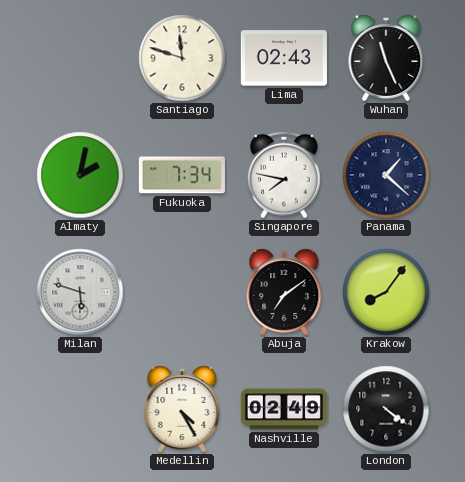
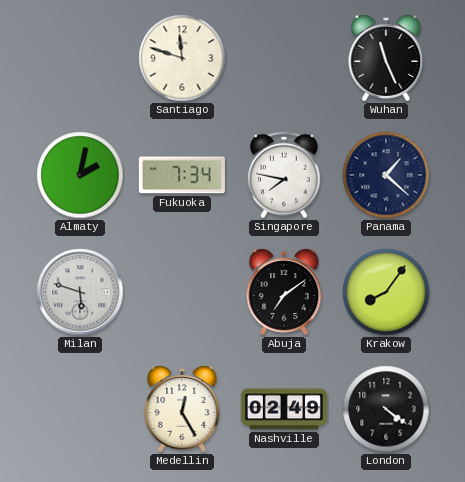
Lima: 02:43 -> none (284, 58)
Medellin: 4:25 -> 12:25 (182, 409)
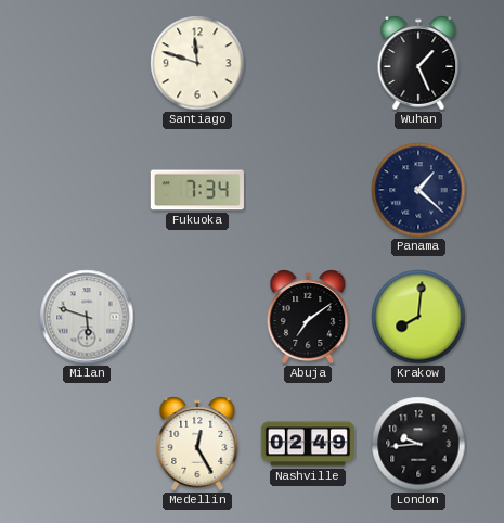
Wuhan: 11:26 -> 1:26 (418, 63)
Almaty: 2:02 -> none (80, 175)
Singapore: 7:47 -> none (285, 175)
Krakow: 8:06 -> 8:01 (418, 317)
London: 4:21 -> 9:44 (418, 444)
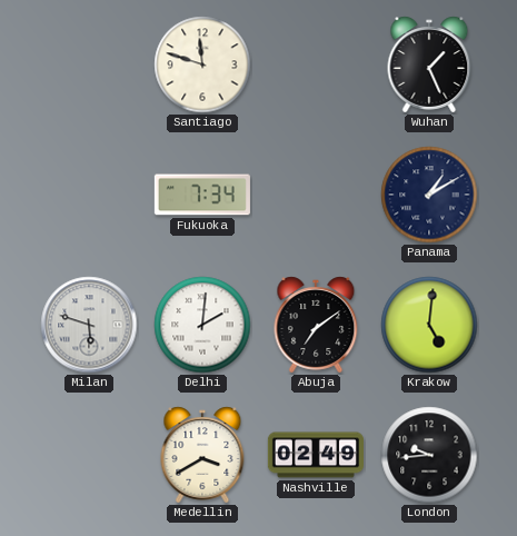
Panama: 1:22 -> 1:10 (429, 195)
Delhi: none -> 2:01 (202, 325)
Krakow: 8:01 -> 5:01 (429, 325)
Medellin: 12:25 -> 3:40 (202, 455)
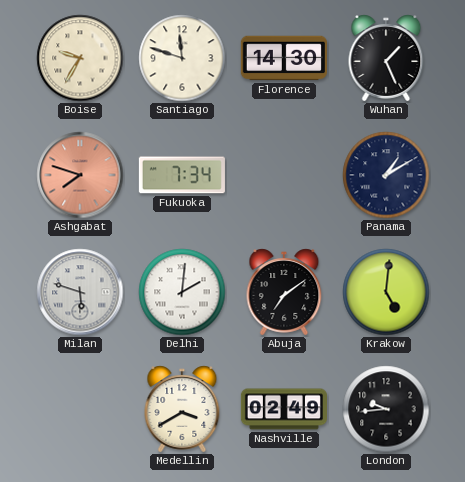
Boise: none -> 9:35 (80, 58)
Florence: none -> 14:30 (284, 58)
Ashgabat: none -> 7:48 (80, 175)
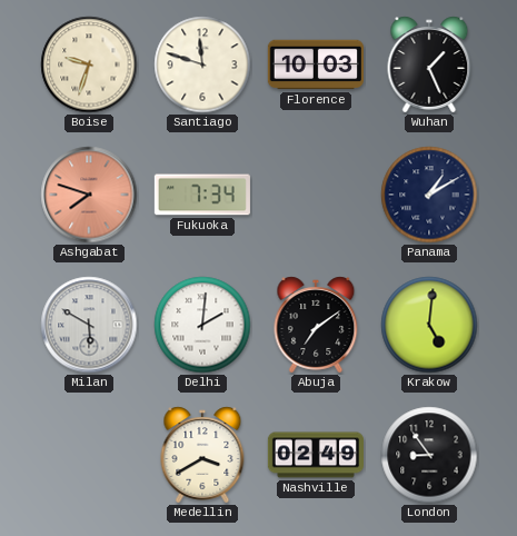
Boise: 9:35 -> 9:33 (89, 64)
Florence: 14:30 -> 10:03 (316, 64)
Milan: 5:48 -> 5:50 (89, 325)
London: 9:44 -> 8:54 (429, 455)
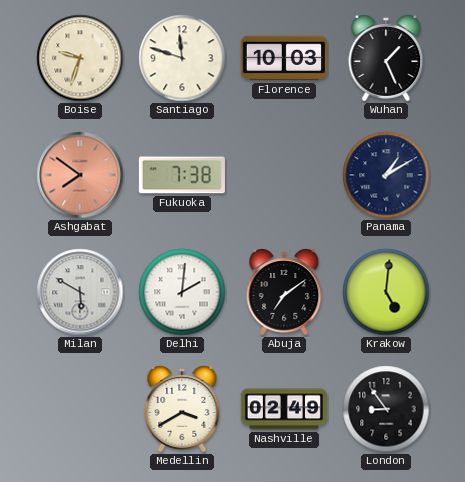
Ashgabat: 7:48 -> 7:51 (80, 175)
Fukuoka: 7:34 -> 7:38 (182, 175)
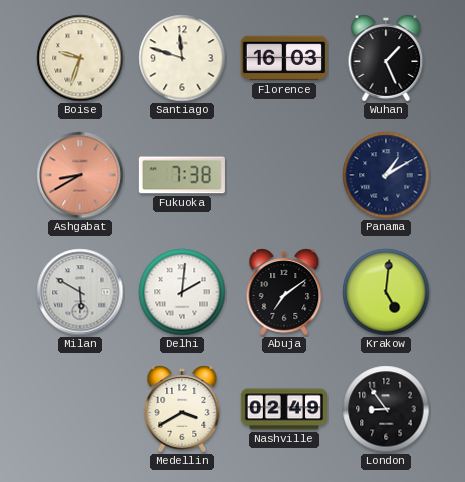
Florence: 10:03 -> 16:03 (284, 58)
Ashgabat: 7:51 -> 8:40 (80, 175)
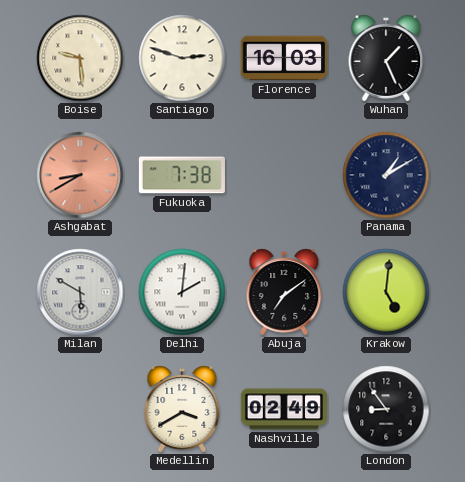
Boise: 9:33 -> 9:29 (80, 58)
Santiago: 11:48 -> 2:48 (182, 58)
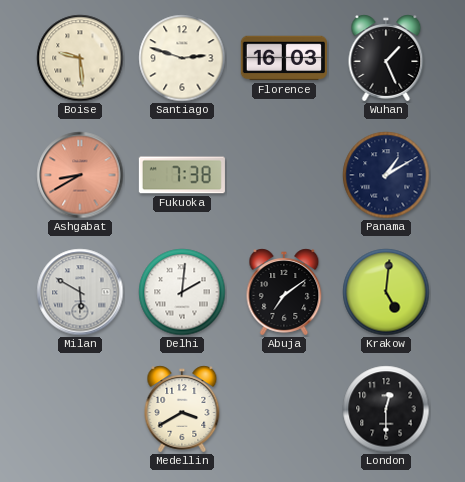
Nashville: 02:49 -> none (283, 409)
London: 8:54 -> 12:30 (386, 409)
